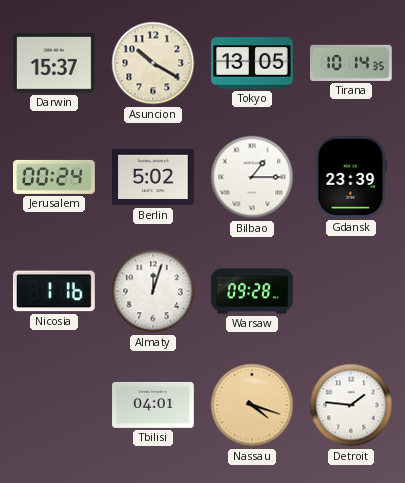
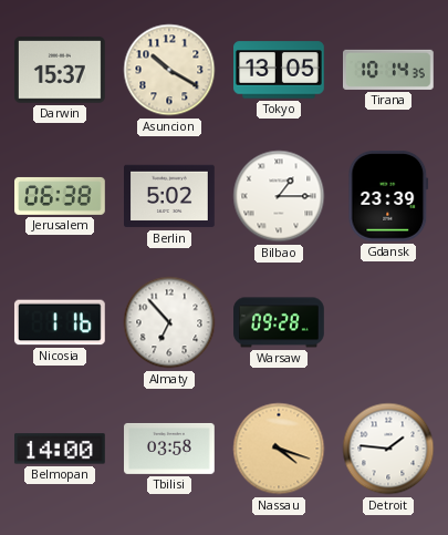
Jerusalem: 00:24 -> 06:38 (61, 196)
Almaty: 12:03 -> 6:53 (169, 322)
Belmopan: none -> 14:00 (60, 449)
Tbilisi: 04:01 -> 03:58 (170, 449)
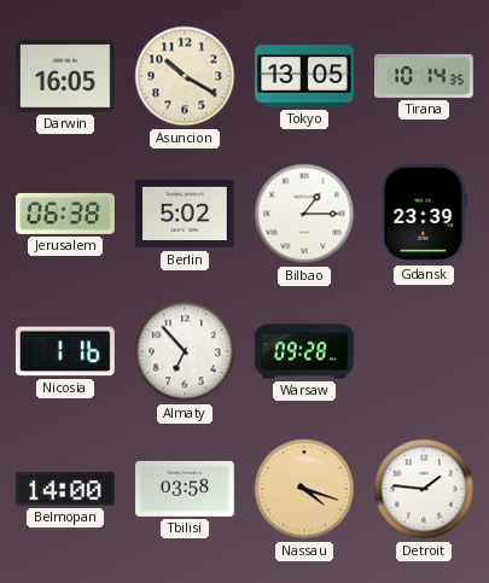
Darwin: 15:37 -> 16:05 (66, 76)
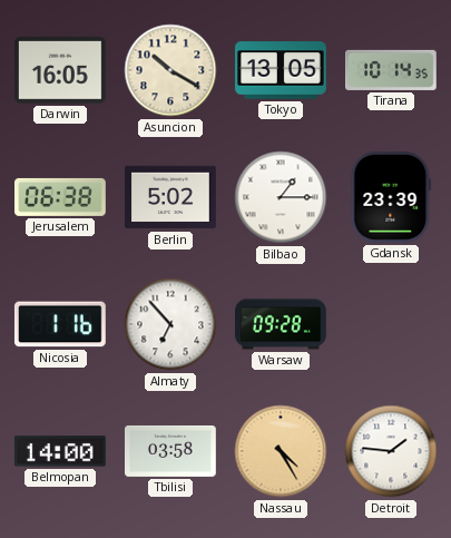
Nassau: 4:18 -> 4:25 (281, 451)
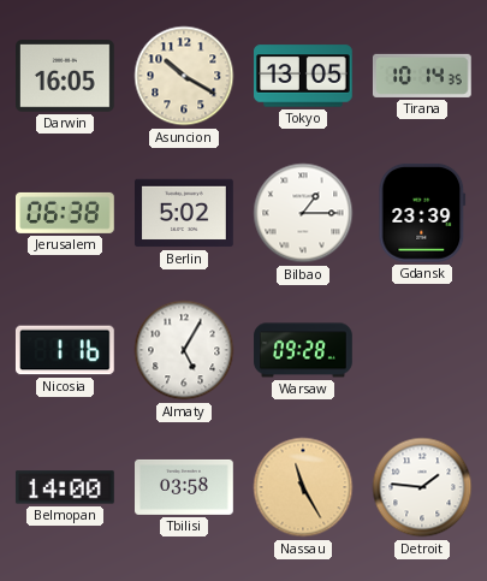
Almaty: 6:53 -> 5:05 (184, 350)
Nassau: 4:25 -> 11:25 (303, 487)
